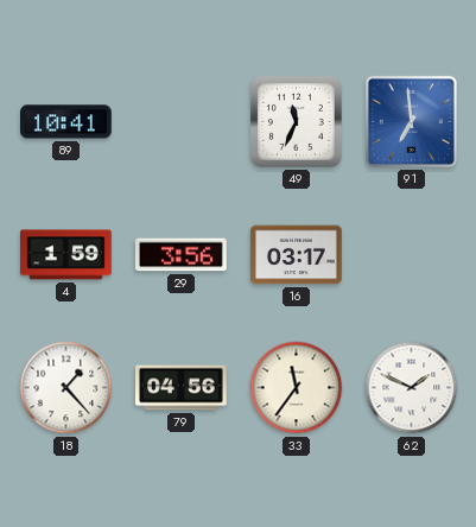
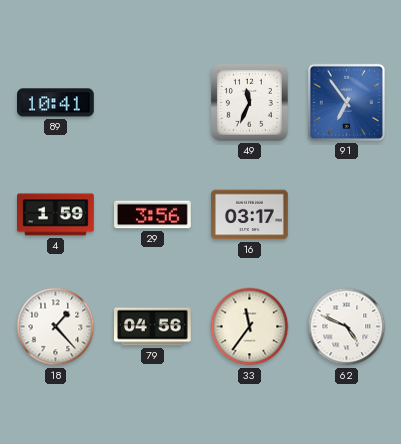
91: 6:59 -> 6:54 (346, 102)
62: 1:49 -> 4:49 (347, 327)
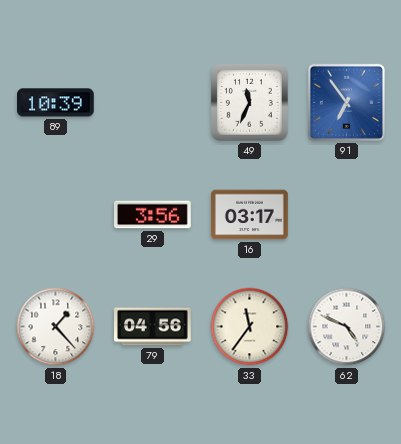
89: 10:41 -> 10:39 (56, 103)
4: 1:59 -> none (56, 215)
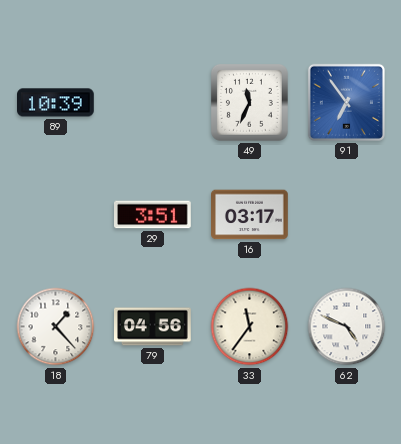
29: 3:56 -> 3:51 (153, 215)
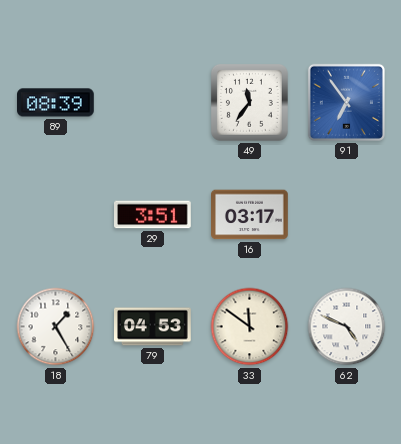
89: 10:39 -> 08:39 (56, 103)
49: 11:34 -> 11:36 (249, 102)
18: 1:23 -> 1:25 (56, 327)
79: 04:56 -> 04:53 (153, 327)
33: 11:36 -> 11:51 (250, 327)
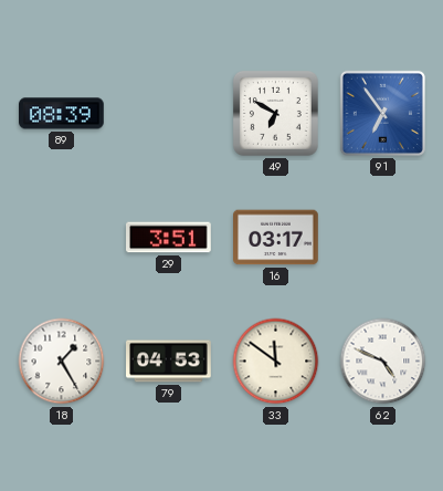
49: 11:36 -> 6:50 (275, 113)
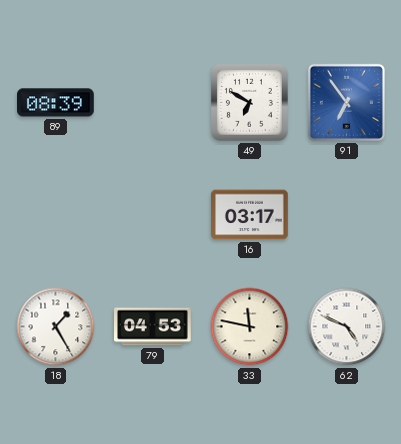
29: 3:51 -> none (169, 238)
33: 11:51 -> 11:47 (250, 327)
